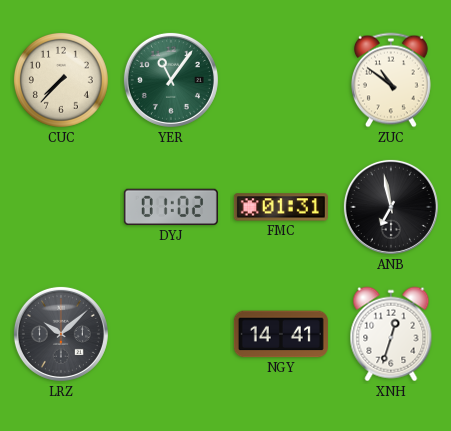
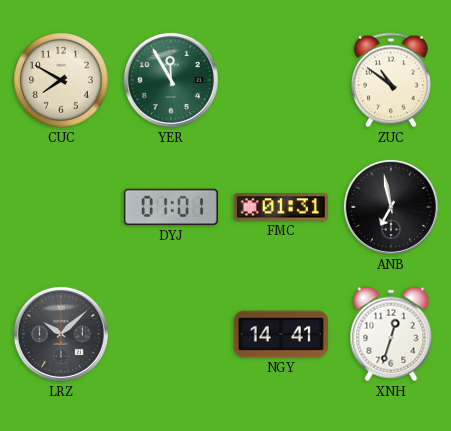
CUC: 7:37 -> 7:50 (61, 80)
YER: 11:06 -> 11:55 (171, 80)
DYJ: 01:02 -> 01:01 (171, 207)
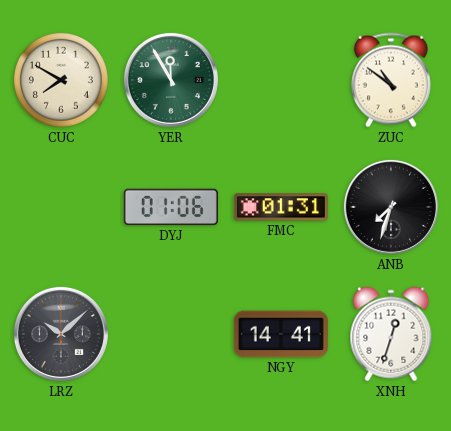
DYJ: 01:01 -> 01:06 (171, 207)
ANB: 6:58 -> 7:33 (391, 207)
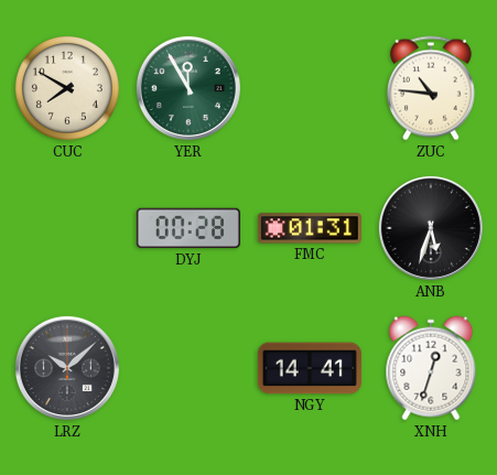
ZUC: 10:51 -> 10:46 (431, 88)
DYJ: 01:06 -> 00:28 (188, 228)
ANB: 7:33 -> 5:33 (431, 228)
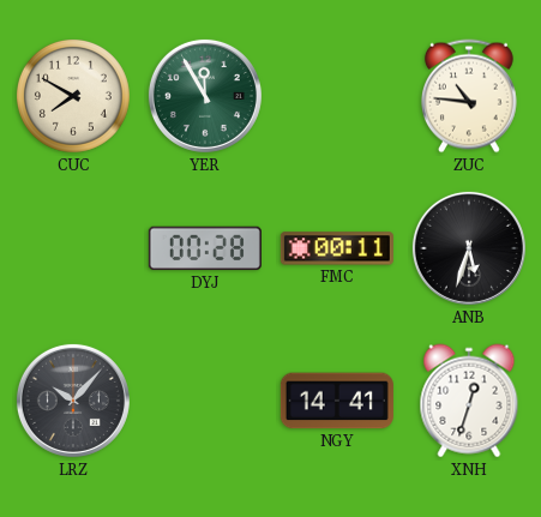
FMC: 01:31 -> 00:11 (337, 248)
LRZ: 10:08 -> 10:07 (73, 401)
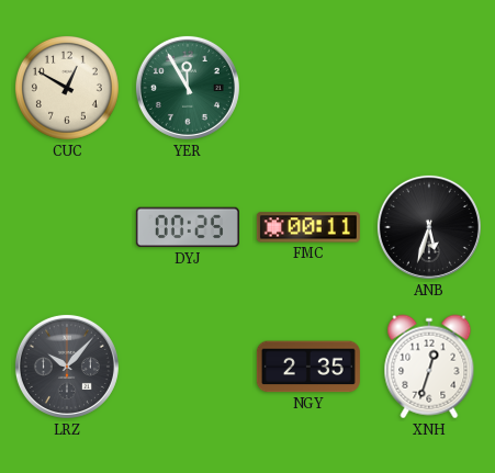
CUC: 7:50 -> 12:50 (67, 88)
ZUC: 10:46 -> none (469, 96)
DYJ: 00:28 -> 00:25 (188, 227)
NGY: 14:41 -> 2:35 (308, 367)
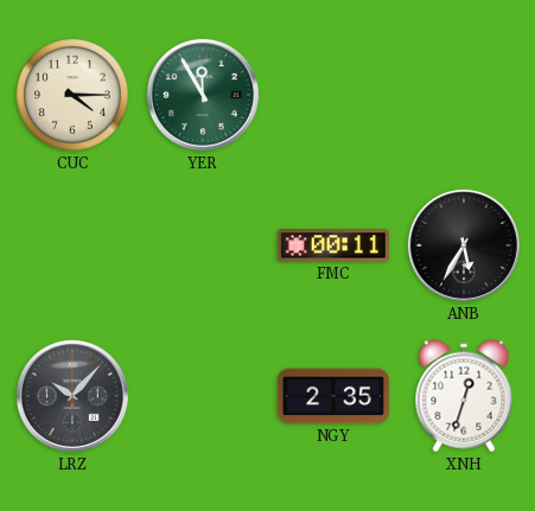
CUC: 12:50 -> 4:15 (72, 95)
DYJ: 00:25 -> none (188, 227)
ANB: 5:33 -> 5:35 (464, 245)
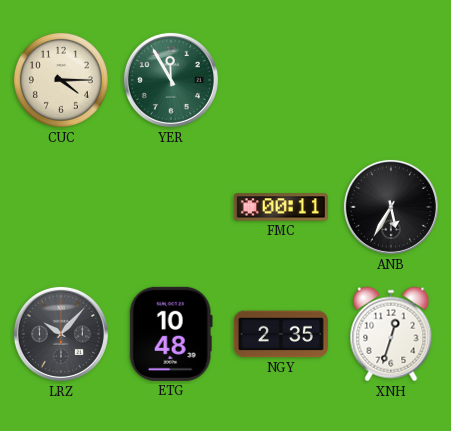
ETG: none -> 10:48 (171, 334)
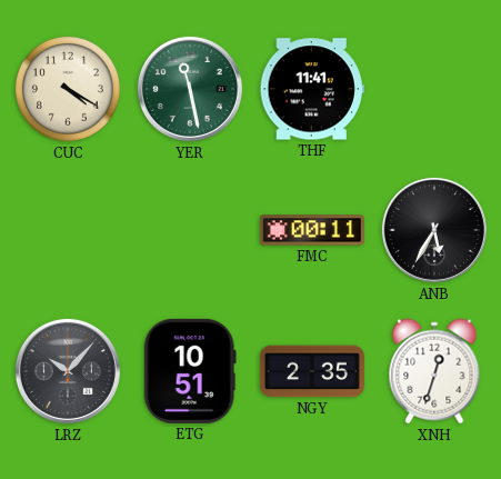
CUC: 4:15 -> 4:20 (68, 89)
YER: 11:55 -> 11:28 (190, 89)
THF: none -> 11:41 (312, 89)
ETG: 10:48 -> 10:51 (190, 371)
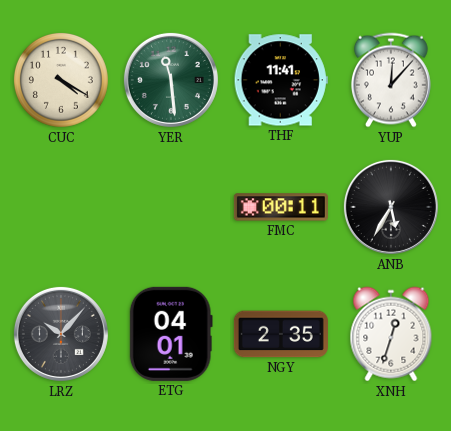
YER: 11:28 -> 11:29 (171, 80)
YUP: none -> 12:07 (391, 80)
ETG: 10:51 -> 04:01 (171, 334)
